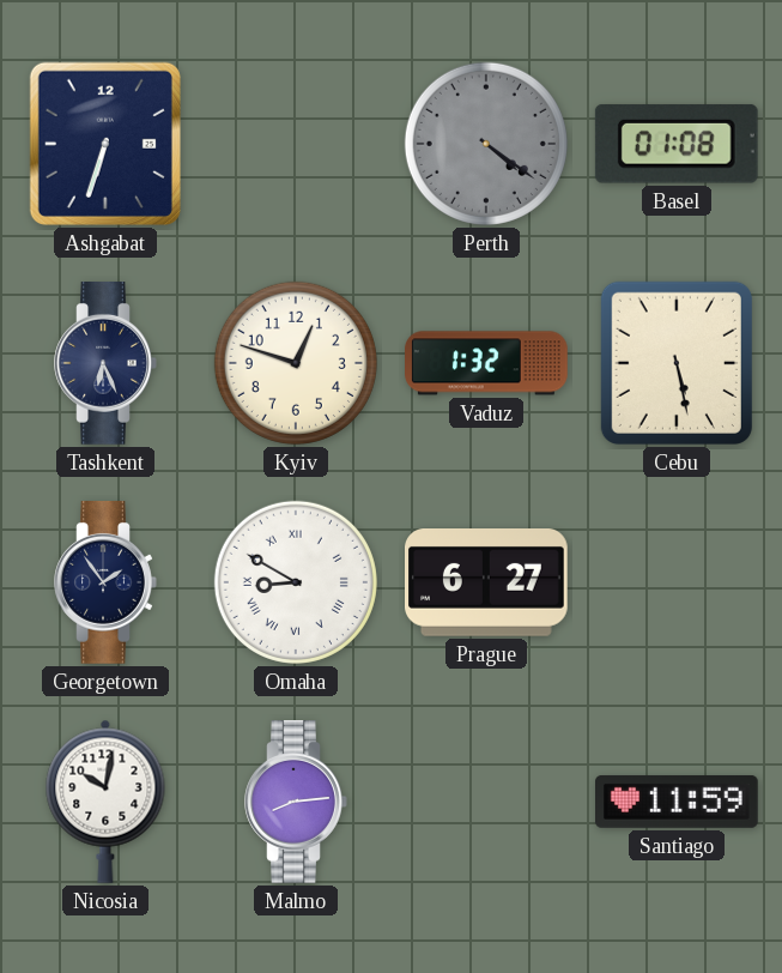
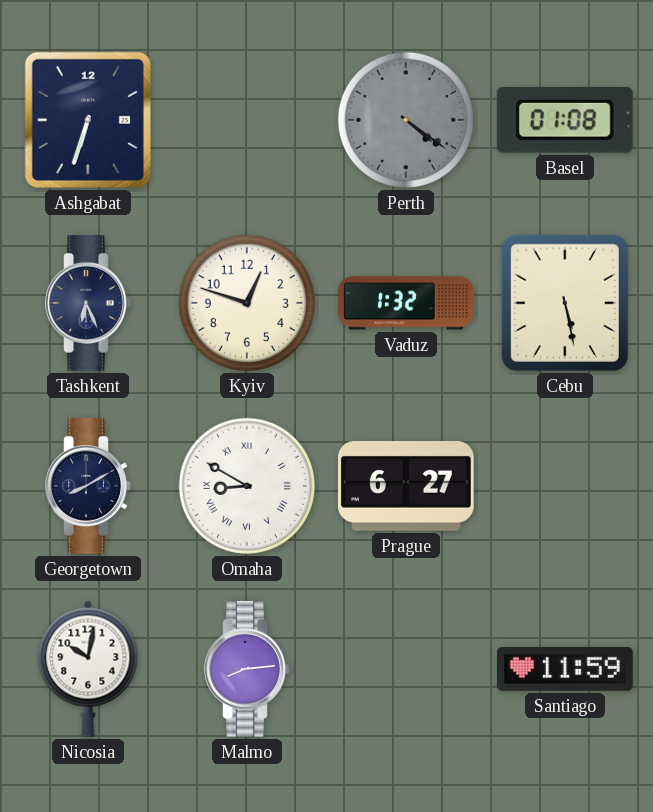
Georgetown: 1:54 -> 8:10 (88, 487)
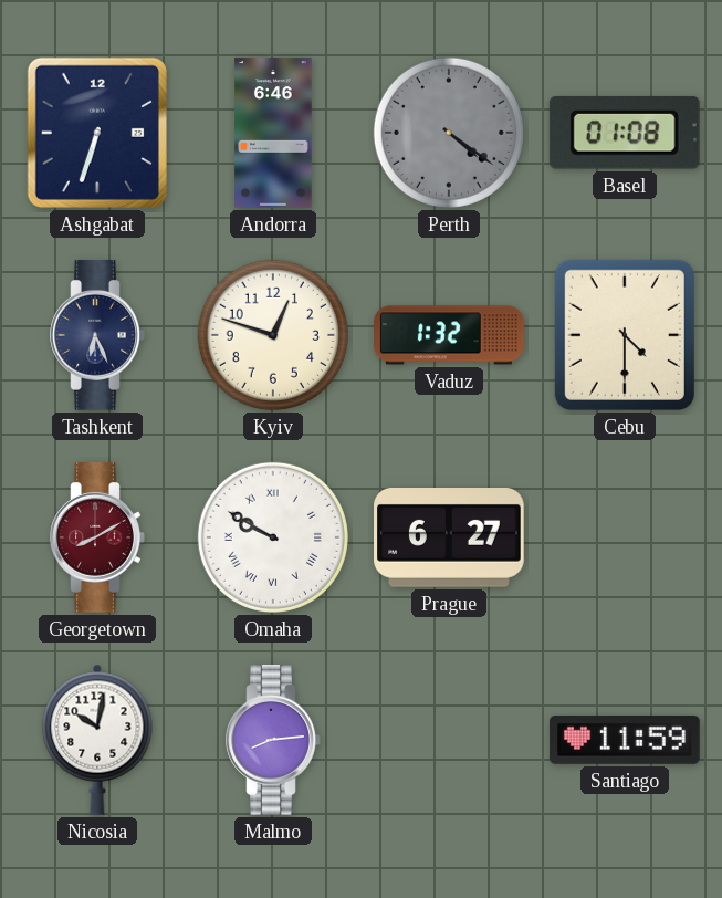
Andorra: none -> 6:46 (273, 133)
Cebu: 5:28 -> 4:30 (625, 335)
Georgetown dial: navy -> burgundy (97, 539)
Omaha: 8:50 -> 9:50 (273, 537)
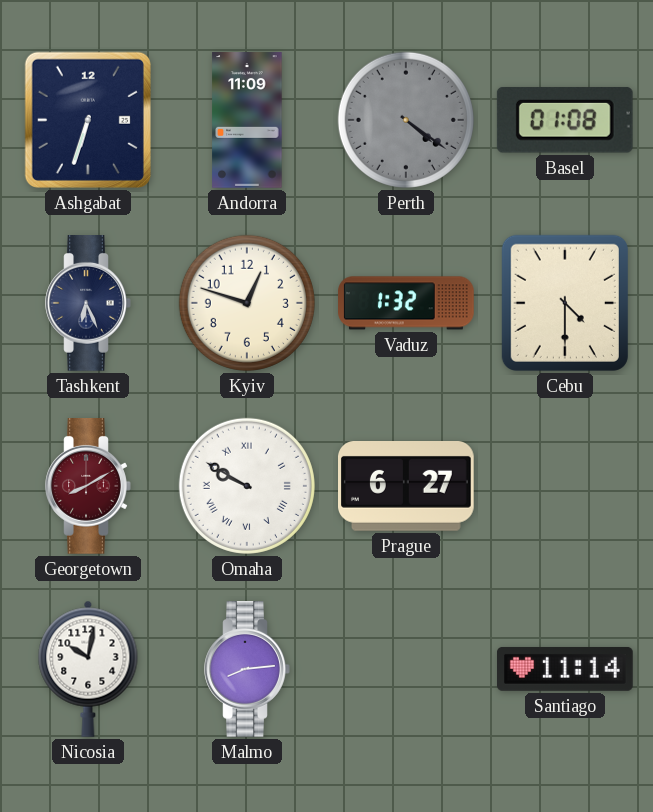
Andorra: 6:46 -> 11:09 (247, 120)
Santiago: 11:59 -> 11:14 (566, 669)
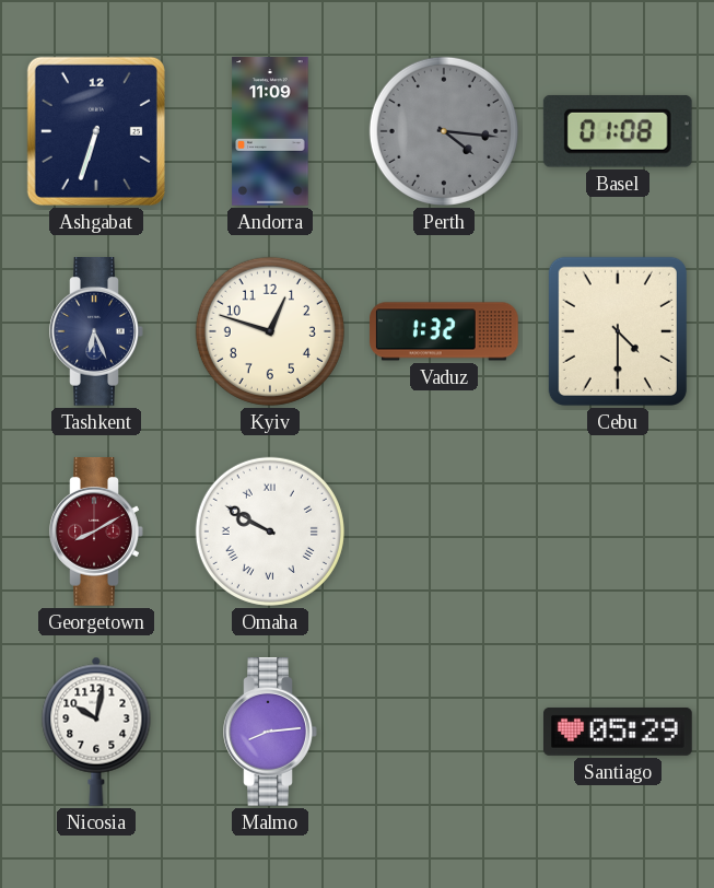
Perth: 4:21 -> 4:16 (444, 131)
Prague: 6:27 -> none (407, 487)
Santiago: 11:14 -> 05:29 (619, 732)
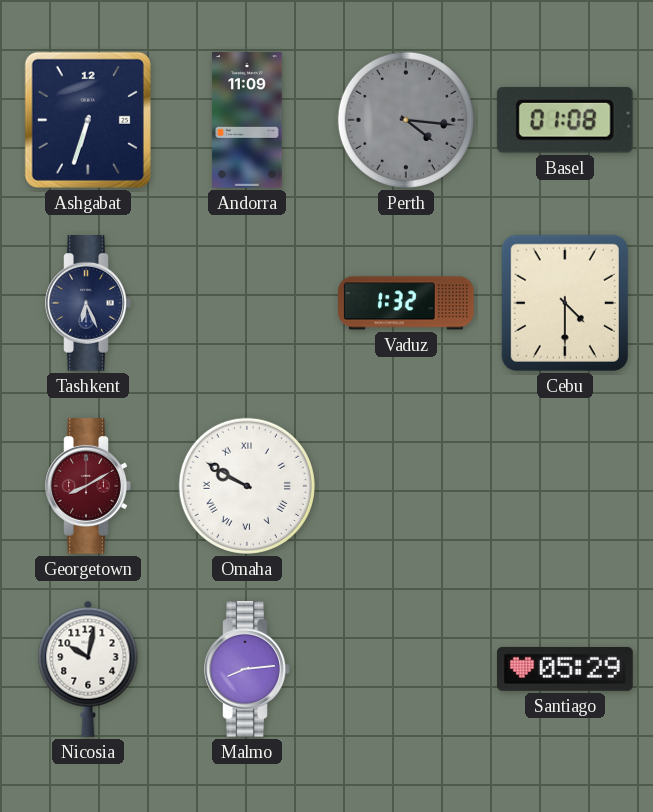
Kyiv: 12:48 -> none (270, 331)
